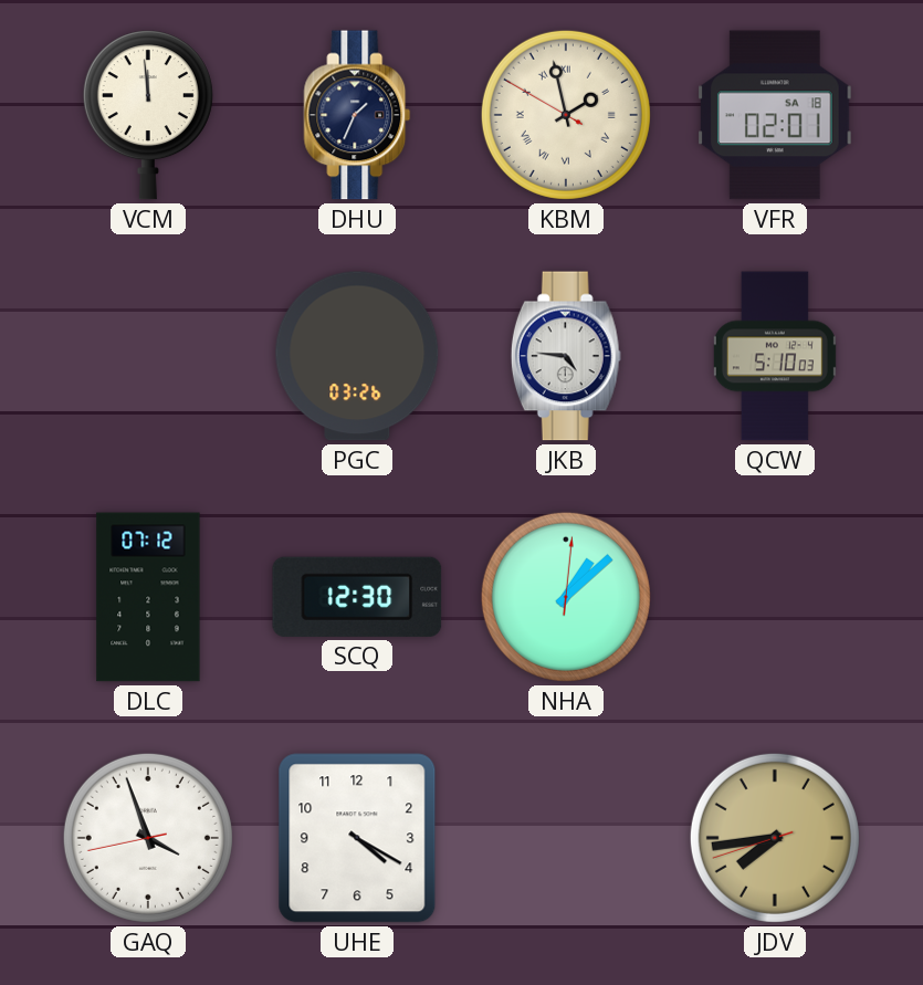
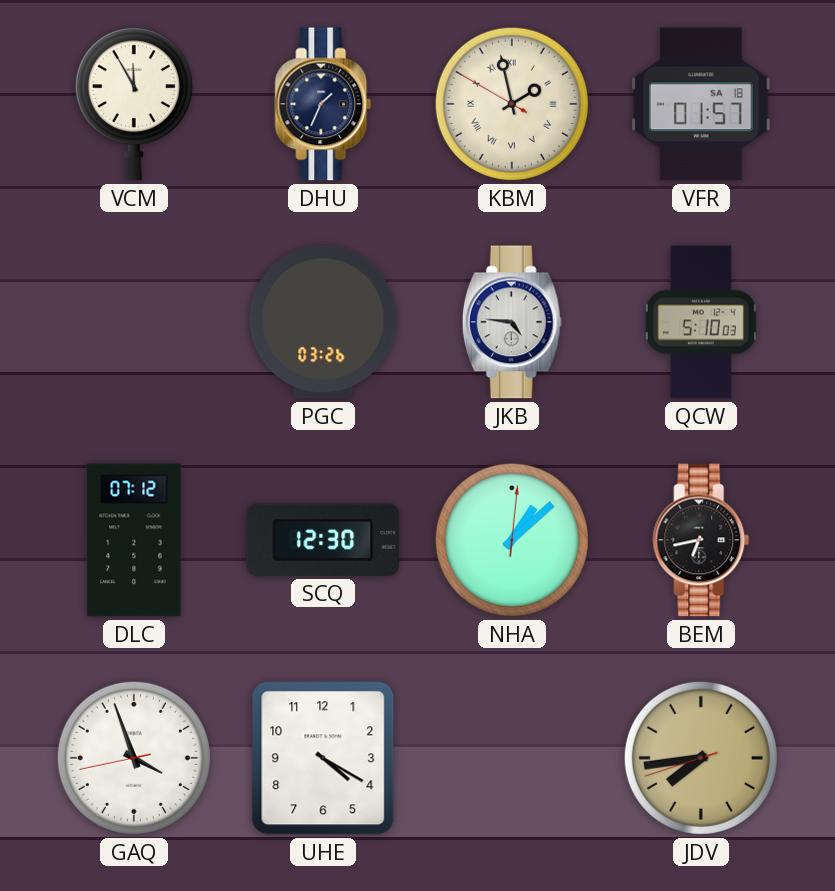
VCM: 11:59 -> 11:55 (134, 104)
VFR: 02:01 -> 01:57 (701, 104)
BEM: none -> 6:43 (701, 540)
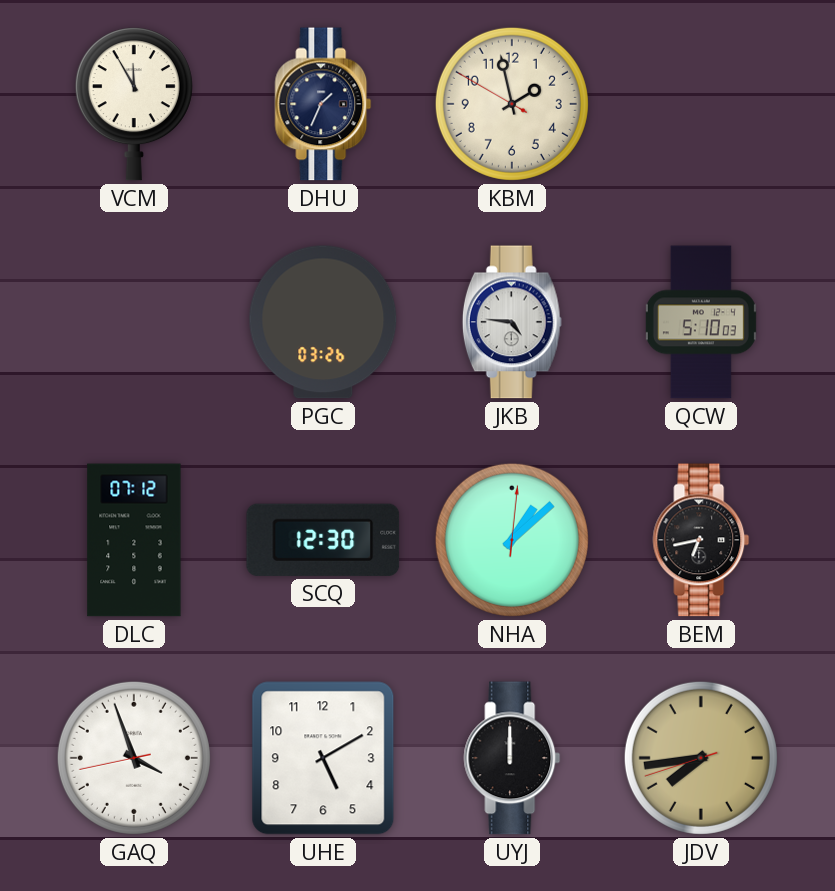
KBM numerals: Roman -> Arabic (512, 104)
VFR: 01:57 -> none (701, 104)
UHE: 4:20 -> 5:10 (323, 758)
UYJ: none -> 12:00 (512, 758)
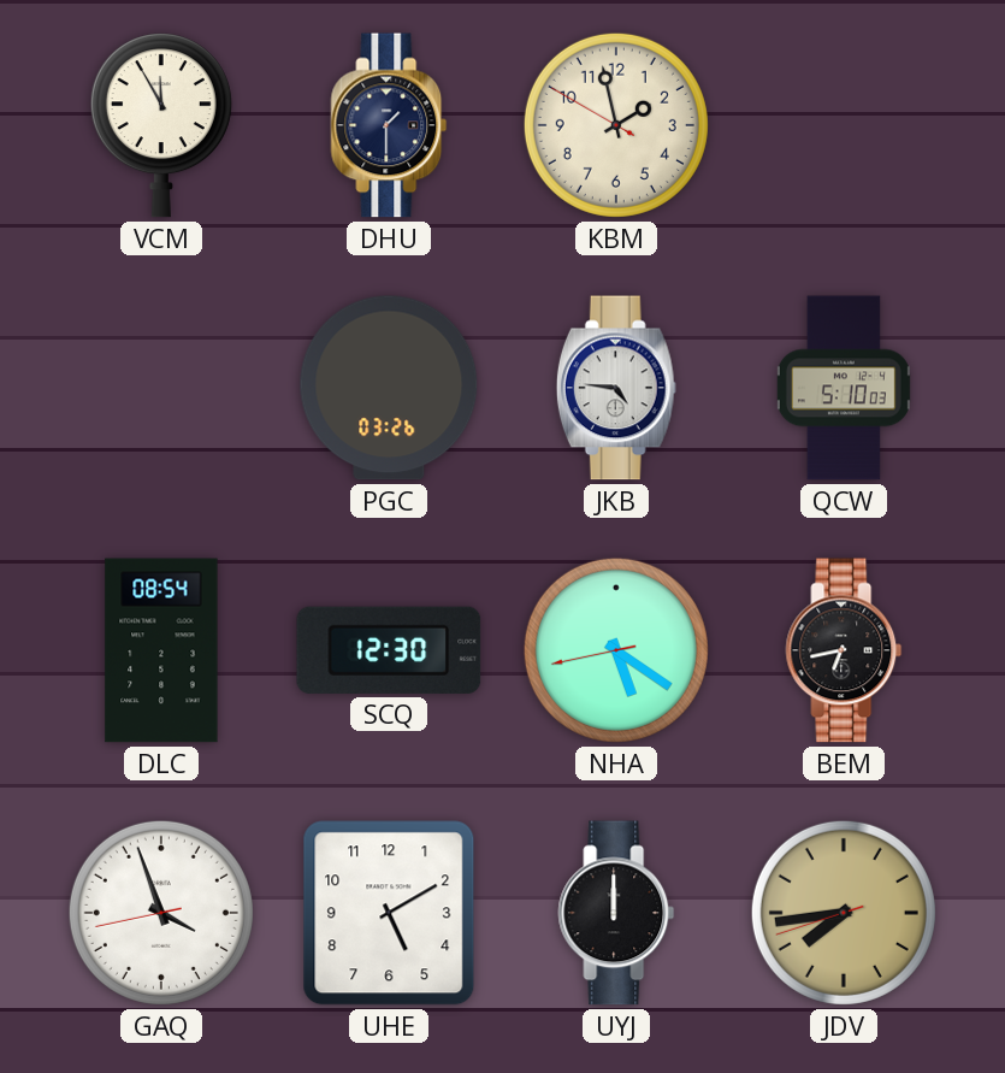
DHU: 1:34 -> 1:30 (389, 125)
DLC: 07:12 -> 08:54 (161, 650)
NHA: 1:08 -> 5:20 (616, 650)
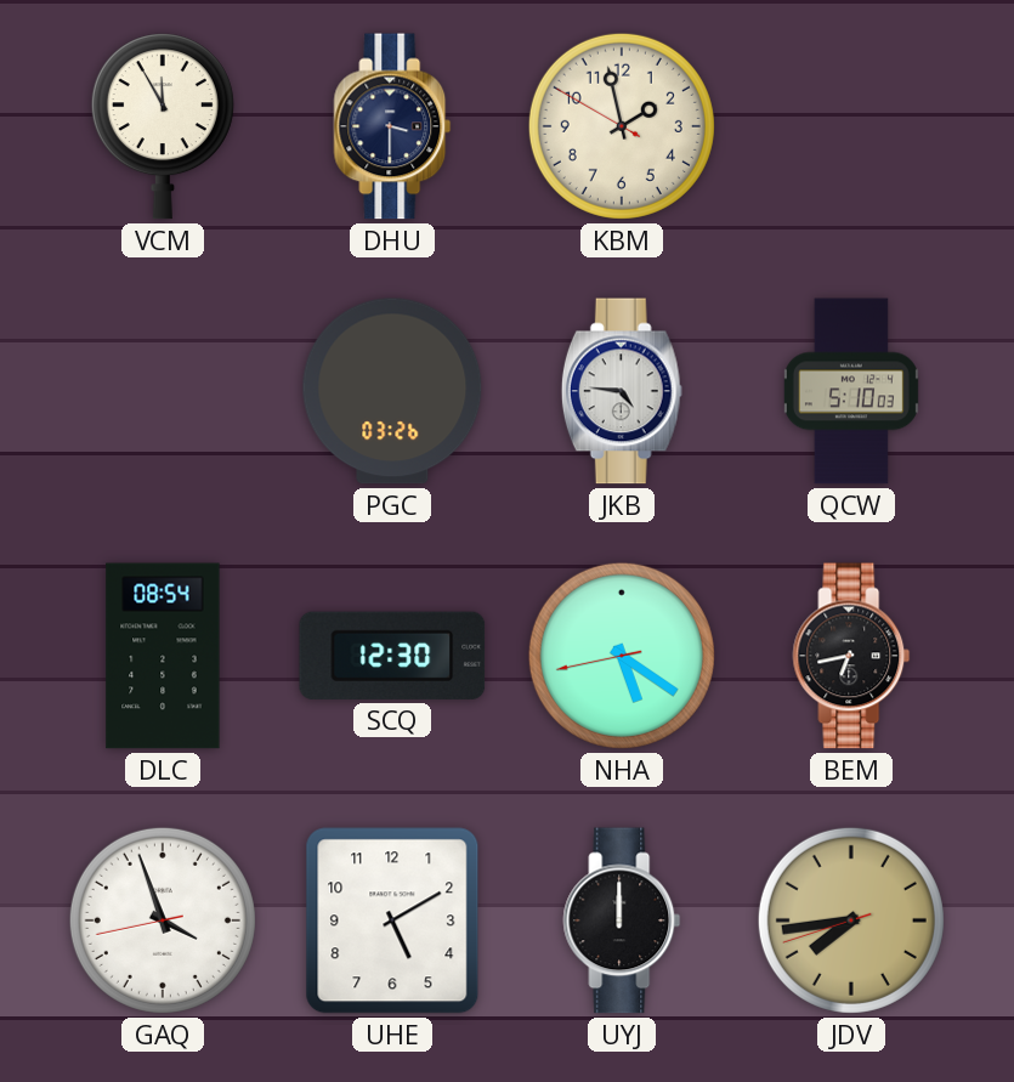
DHU: 1:30 -> 3:30 (392, 126)
